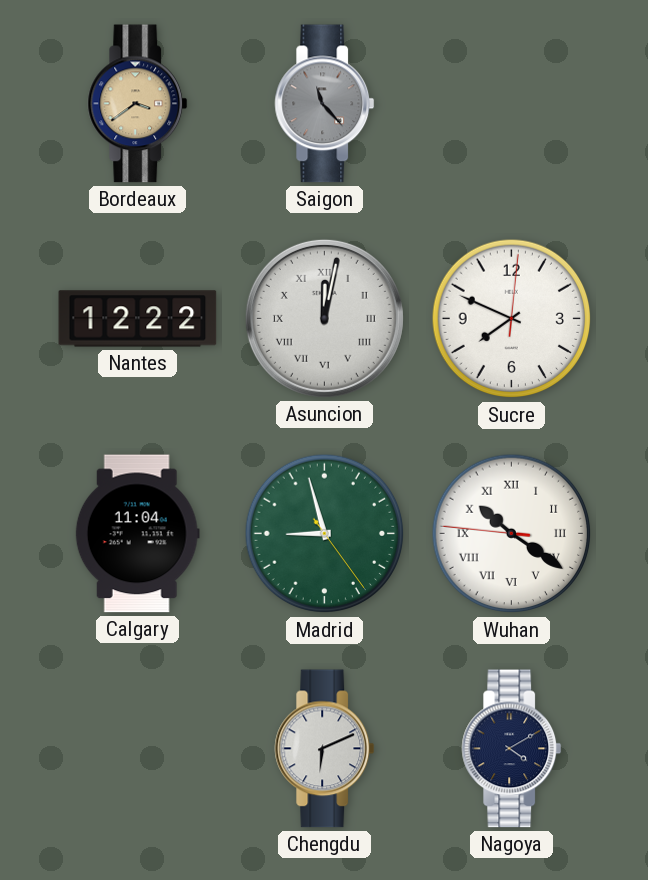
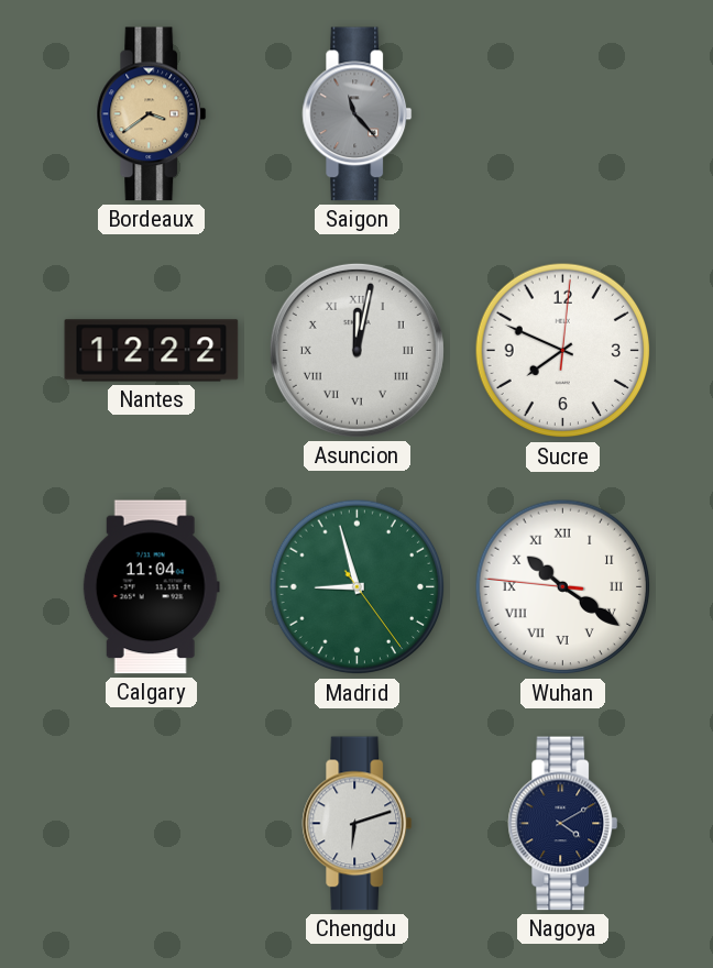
Chengdu: 6:11 -> 6:12 (358, 824)
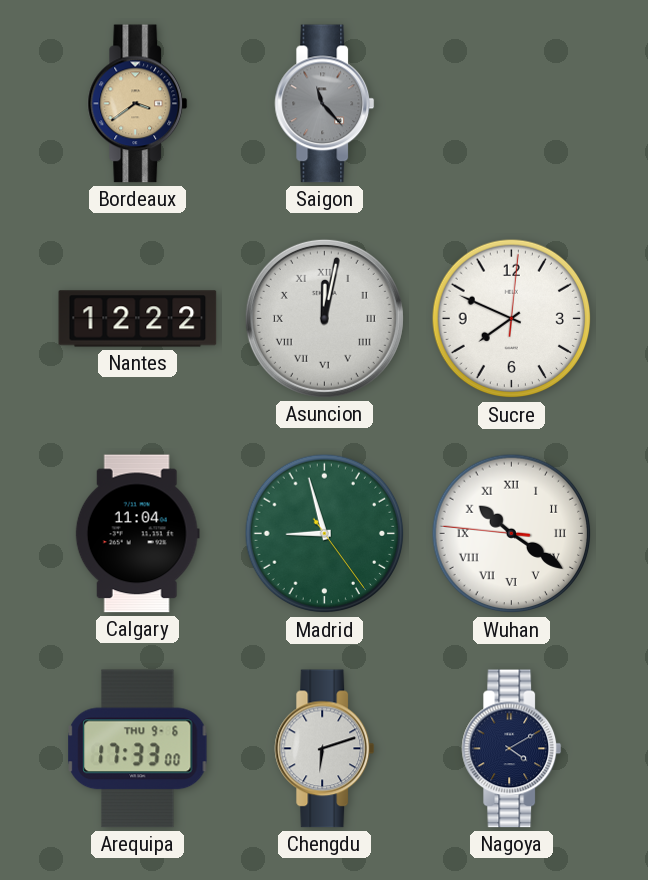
Arequipa: none -> 17:33 (138, 749)
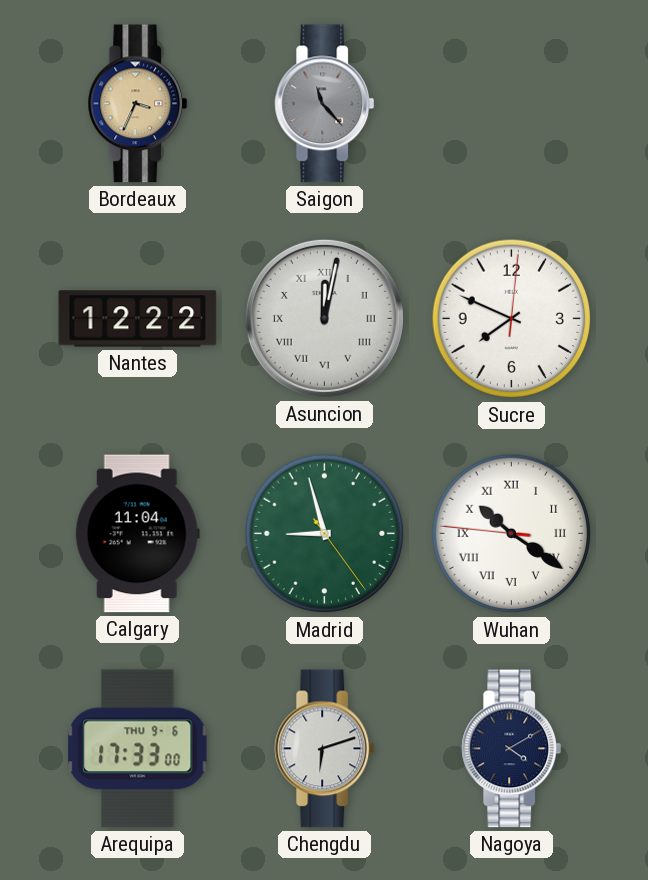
Bordeaux: 3:39 -> 3:34 (138, 104)
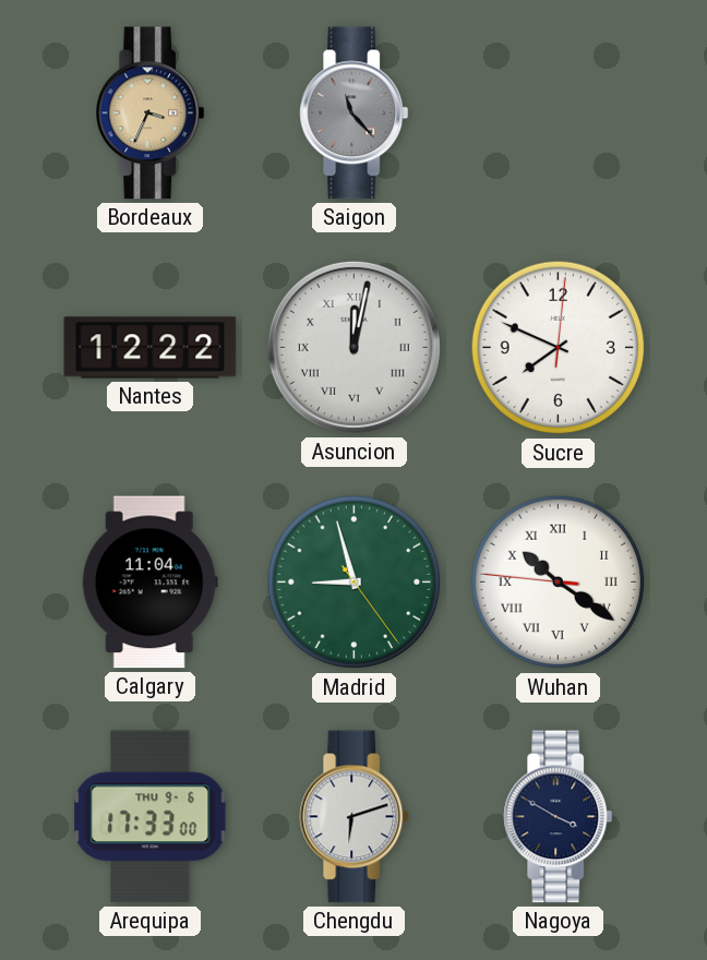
Nagoya: 4:10 -> 3:50 (559, 817)
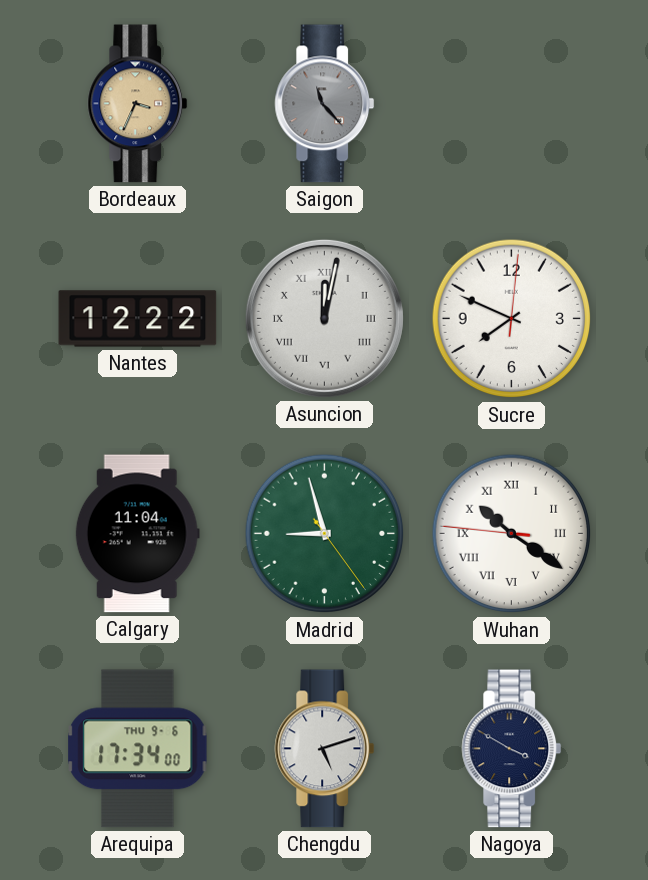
Arequipa: 17:33 -> 17:34 (138, 749)
Chengdu: 6:12 -> 5:12 (325, 749)
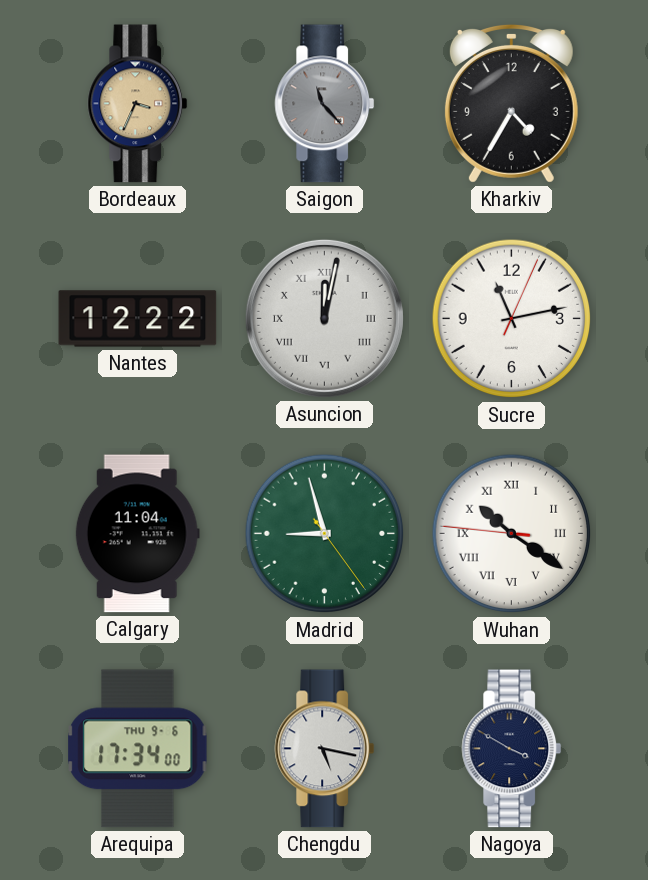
Kharkiv: none -> 4:35 (511, 103)
Sucre: 7:49 -> 11:13 (512, 319)
Chengdu: 5:12 -> 5:17 (325, 749)
